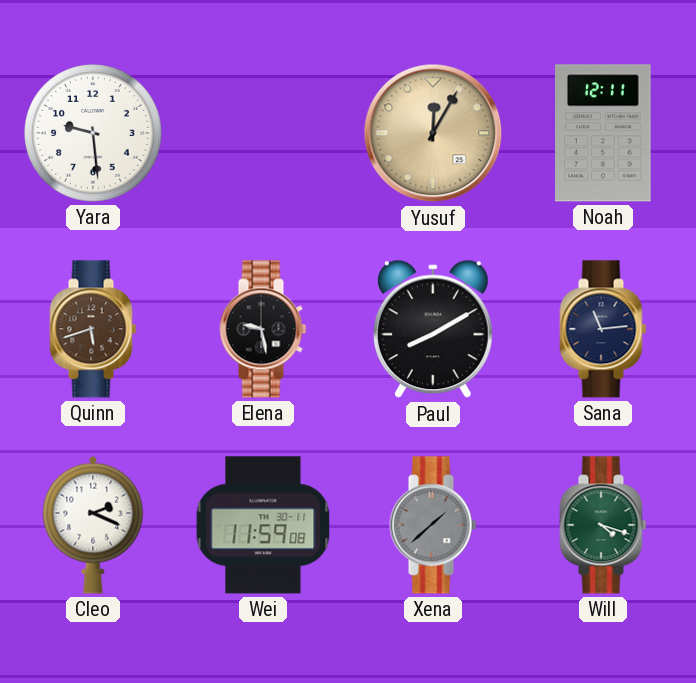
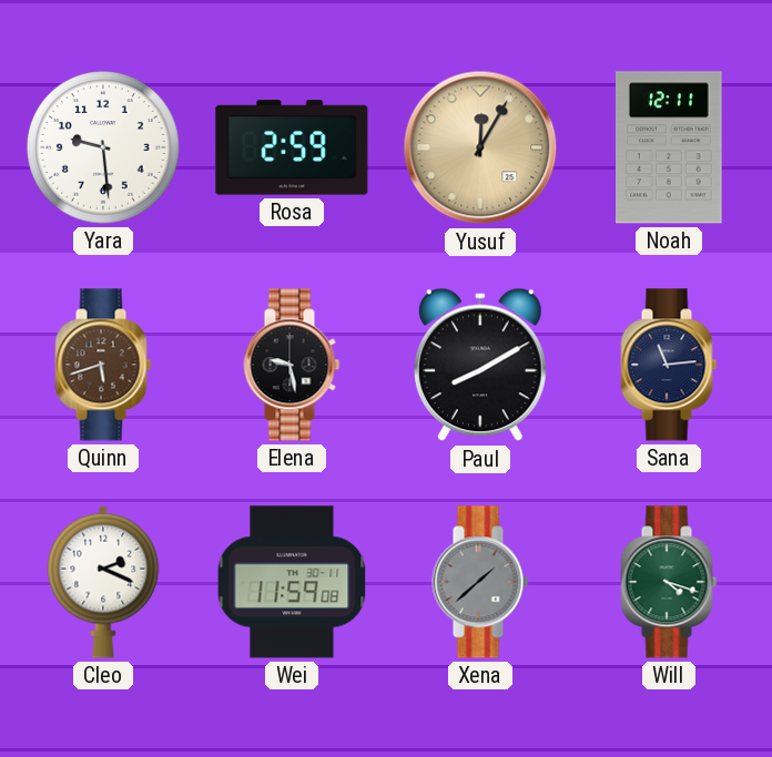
Rosa: none -> 2:59 (292, 147)
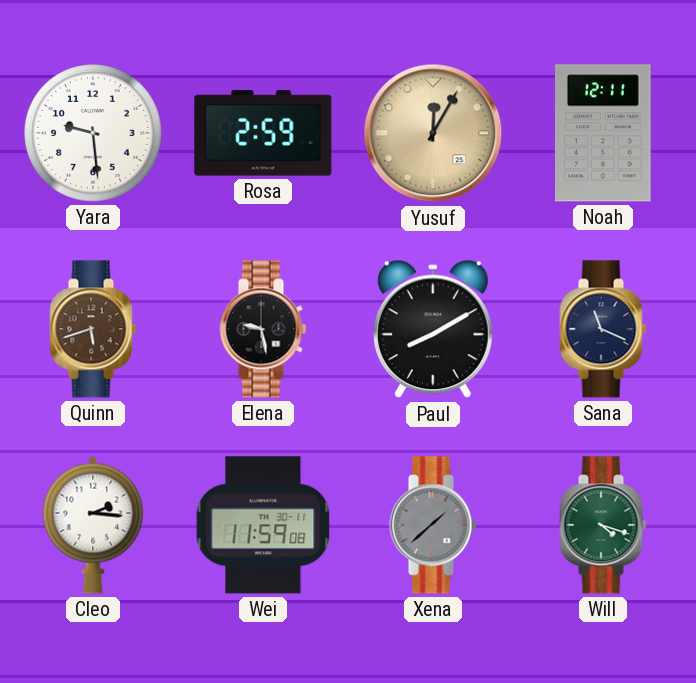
Sana: 11:14 -> 11:19 (603, 329)
Cleo: 2:19 -> 2:16 (93, 525)
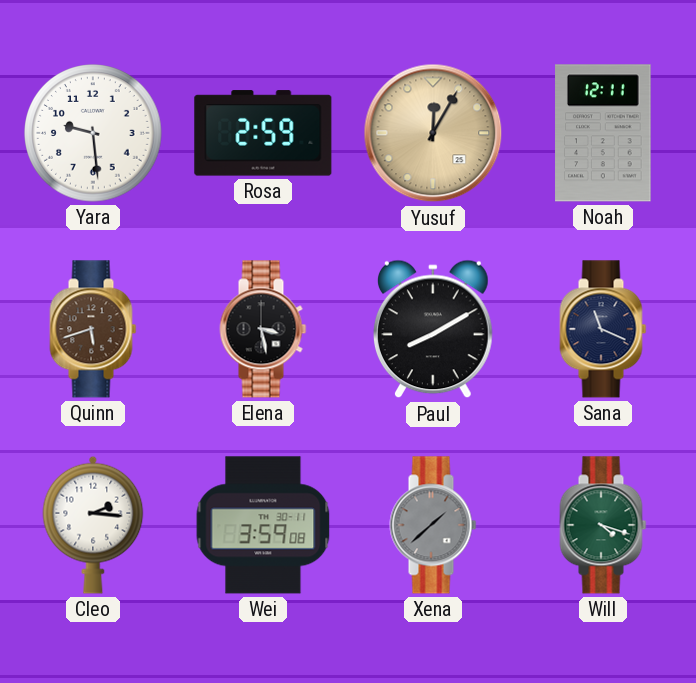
Elena: 9:28 -> 3:28 (263, 329)
Wei: 11:59 -> 3:59 (263, 525)
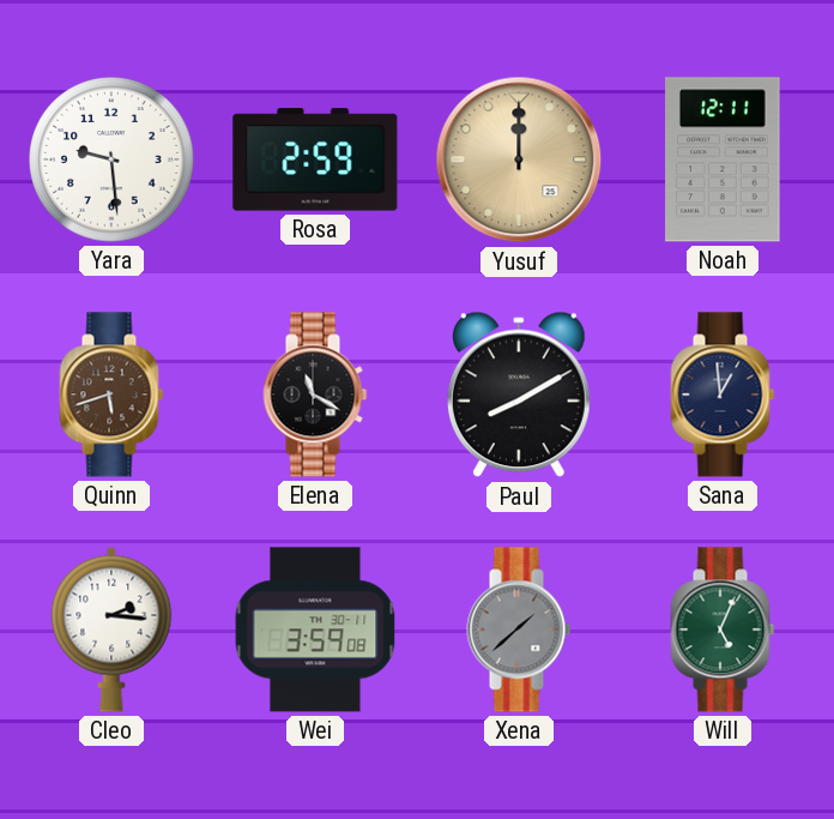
Yusuf: 12:05 -> 12:00 (519, 159)
Elena: 3:28 -> 11:20 (315, 395)
Sana: 11:19 -> 12:59 (723, 395)
Will: 4:18 -> 5:04 (723, 630)
